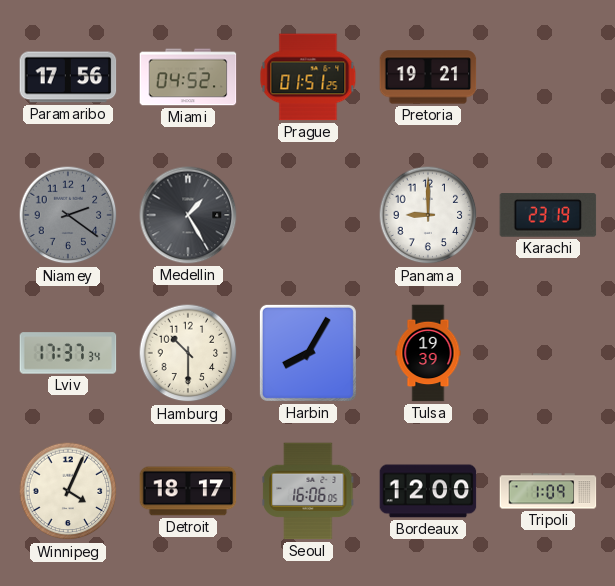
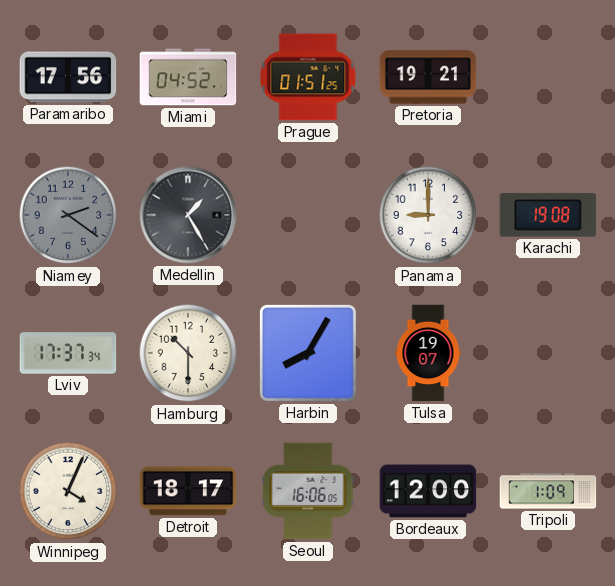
Karachi: 23:19 -> 19:08 (548, 215)
Tulsa: 19:39 -> 19:07 (428, 353)
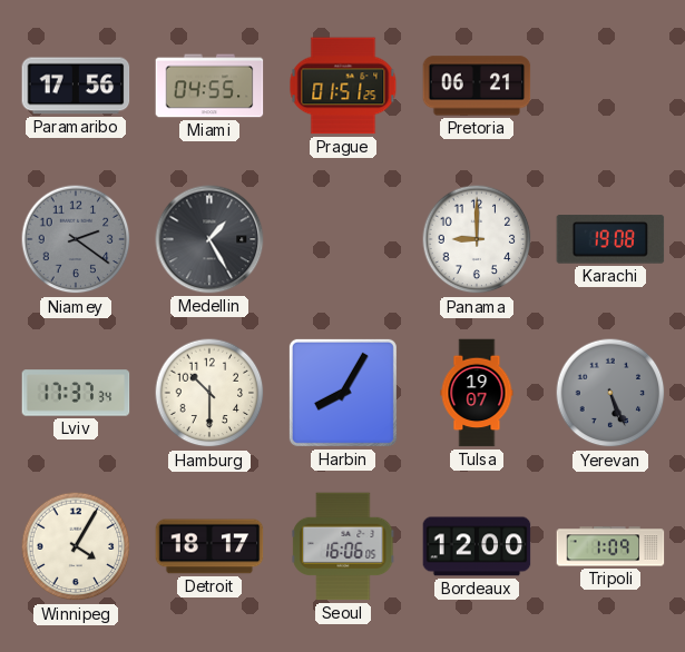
Miami: 04:52 -> 04:55 (209, 86)
Pretoria: 19:21 -> 06:21 (477, 86)
Yerevan: none -> 5:26 (610, 393)
Winnipeg: 4:04 -> 4:05 (76, 546)
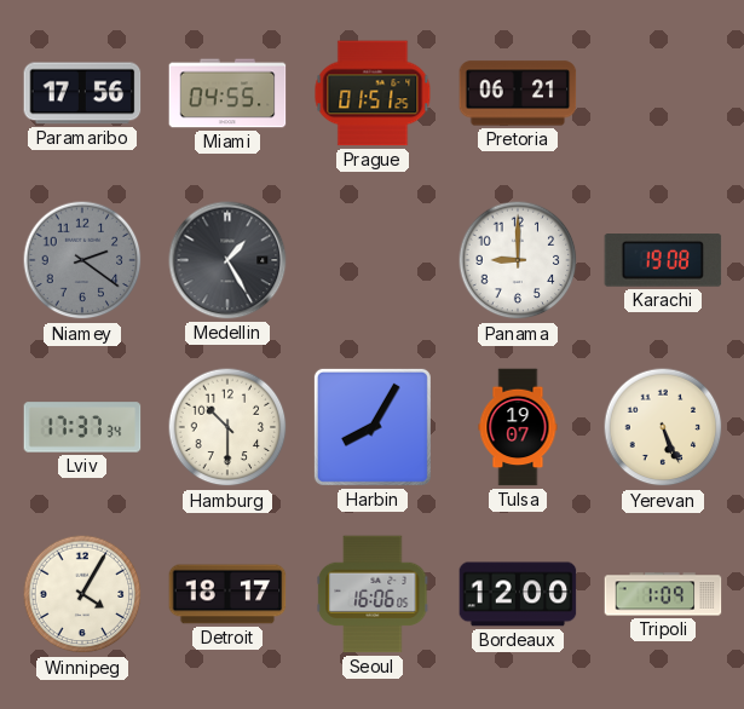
Yerevan dial: grey -> cream (663, 427)
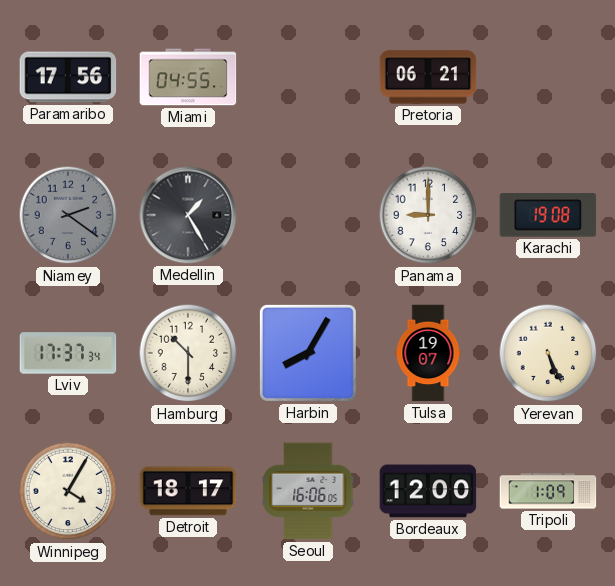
Prague: 01:51 -> none (373, 93)
